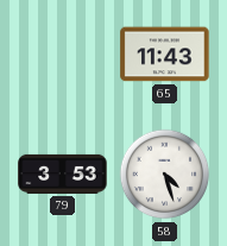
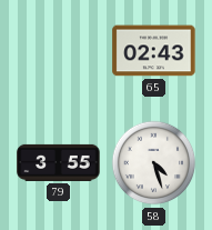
65: 11:43 -> 02:43 (154, 51)
79: 3:53 -> 3:55 (59, 162)
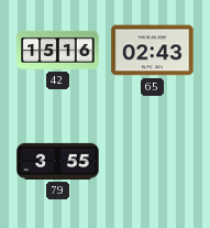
42: none -> 15:16 (58, 50)
58: 4:27 -> none (154, 163)
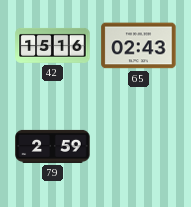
79: 3:55 -> 2:59 (53, 146)
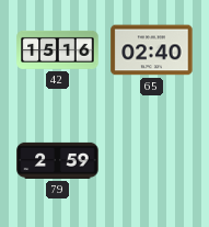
65: 02:43 -> 02:40 (152, 50)
